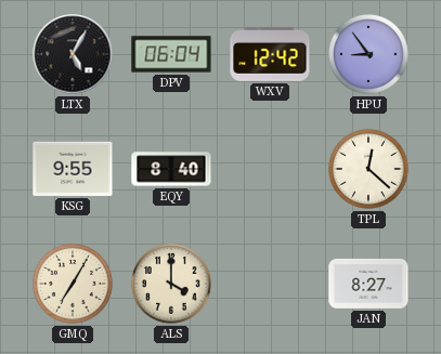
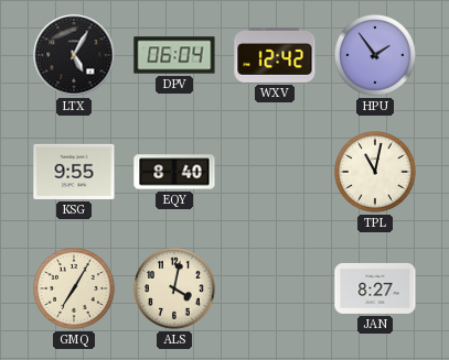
HPU: 8:54 -> 1:54 (376, 56)
TPL: 12:22 -> 11:02 (376, 173)
ALS: 4:00 -> 4:02 (175, 290)
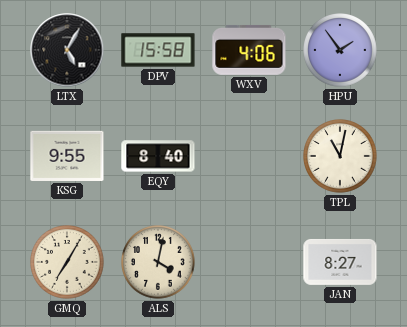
DPV: 06:04 -> 15:58 (158, 50)
WXV: 12:42 -> 4:06 (249, 50)
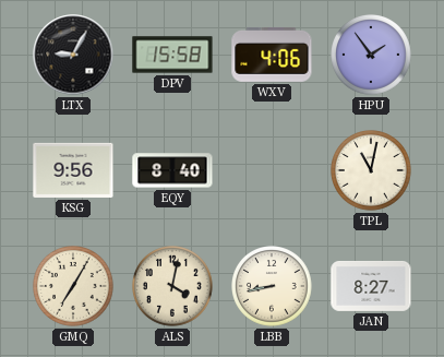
LTX: 5:05 -> 9:05 (73, 55)
KSG: 9:55 -> 9:56 (73, 170)
LBB: none -> 8:43 (273, 287)
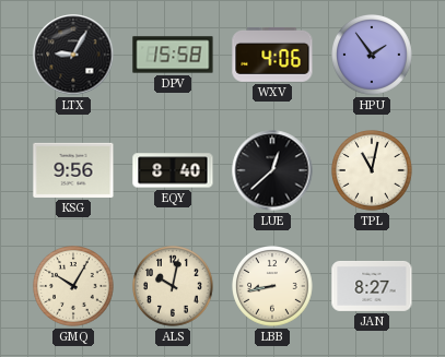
LUE: none -> 12:38 (272, 170)
GMQ: 7:05 -> 10:05 (74, 287)
ALS: 4:02 -> 10:02 (174, 287)
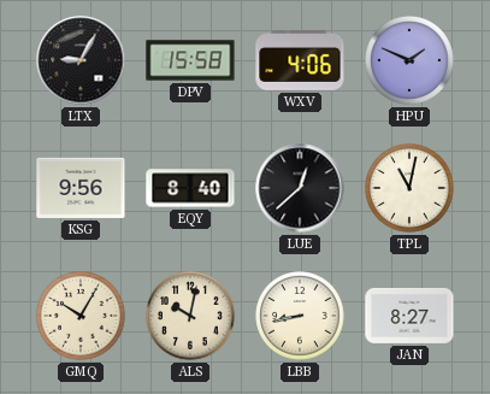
HPU: 1:54 -> 1:49 (411, 61)
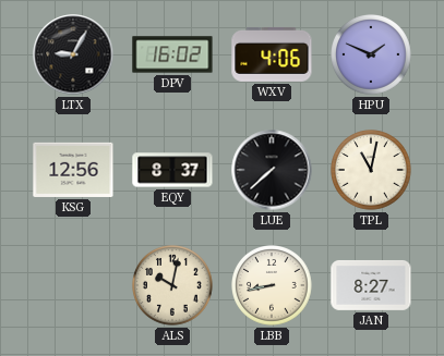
DPV: 15:58 -> 16:02 (172, 54)
KSG: 9:56 -> 12:56 (73, 170)
EQY: 8:40 -> 8:37 (172, 170)
LUE: 12:38 -> 7:38 (272, 170)
GMQ: 10:05 -> none (82, 317)
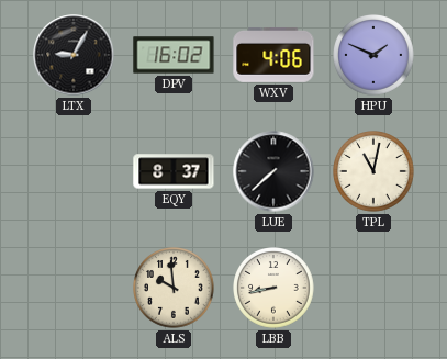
KSG: 12:56 -> none (73, 170)
ALS: 10:02 -> 9:59 (175, 289)
JAN: 8:27 -> none (371, 285)
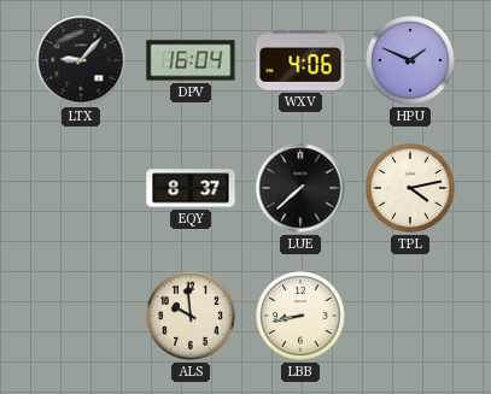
LTX: 9:05 -> 9:07 (81, 60)
DPV: 16:02 -> 16:04 (191, 60)
TPL: 11:02 -> 4:13 (411, 189)
